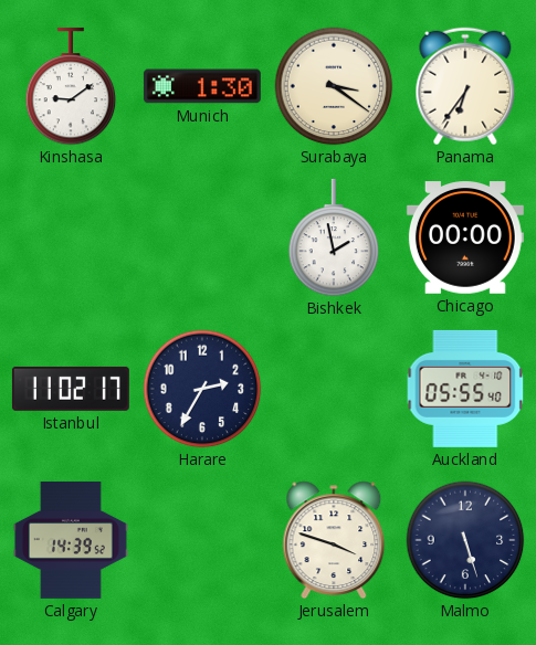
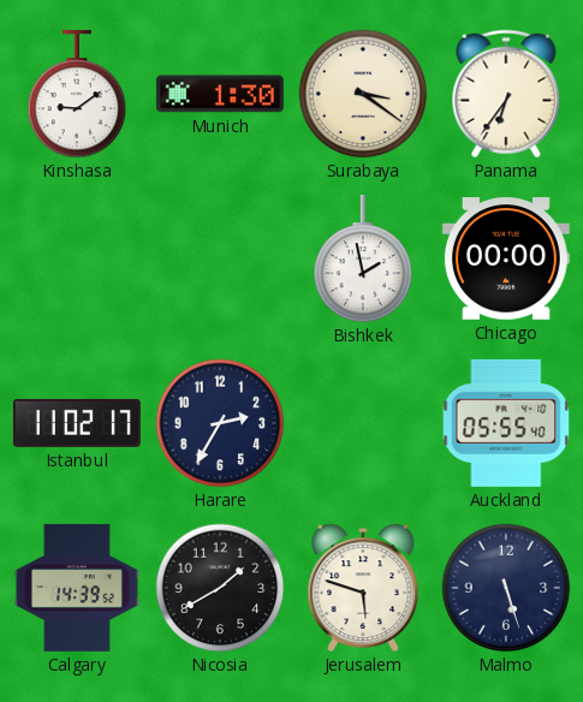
Nicosia: none -> 1:40 (220, 588)
Jerusalem: 3:48 -> 5:48 (363, 588)
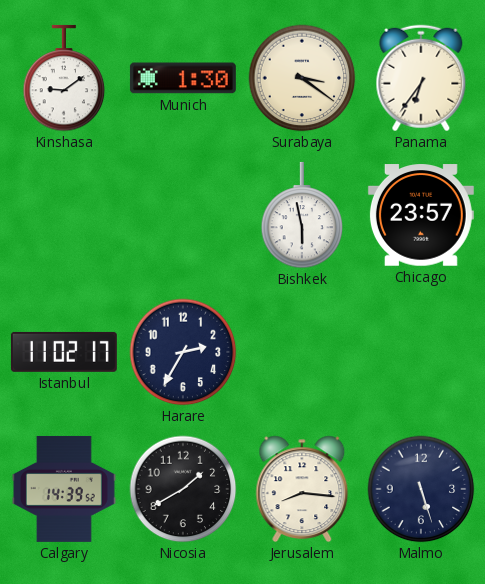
Bishkek: 1:58 -> 5:58 (302, 215)
Chicago: 00:00 -> 23:57 (421, 215)
Auckland: 05:55 -> none (506, 423)
Jerusalem: 5:48 -> 8:16 (302, 489)
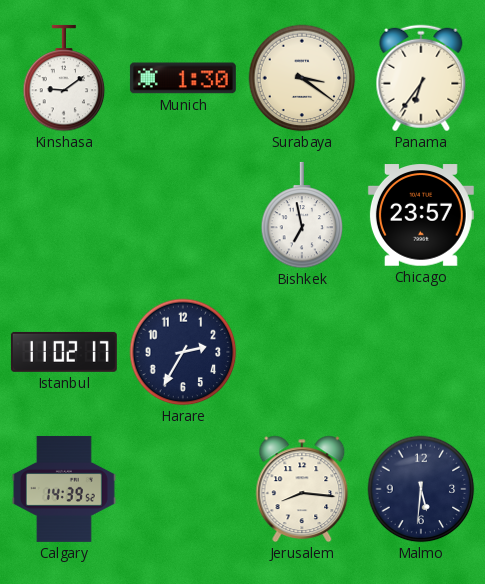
Bishkek: 5:58 -> 6:58 (302, 215)
Nicosia: 1:40 -> none (183, 489)
Malmo: 5:27 -> 5:31 (421, 489)
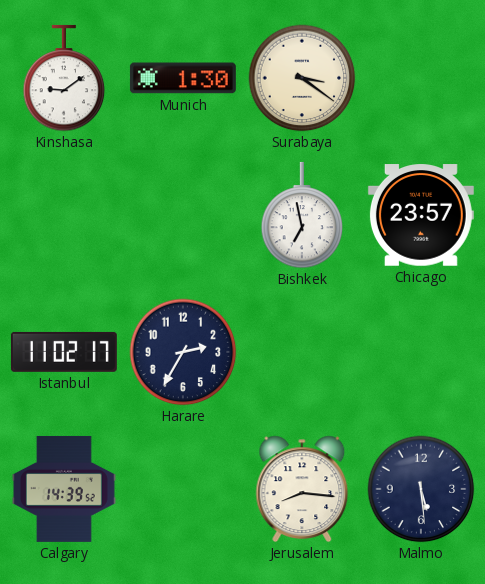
Panama: 6:36 -> none (421, 78)
Malmo: 5:31 -> 5:29 (421, 489)
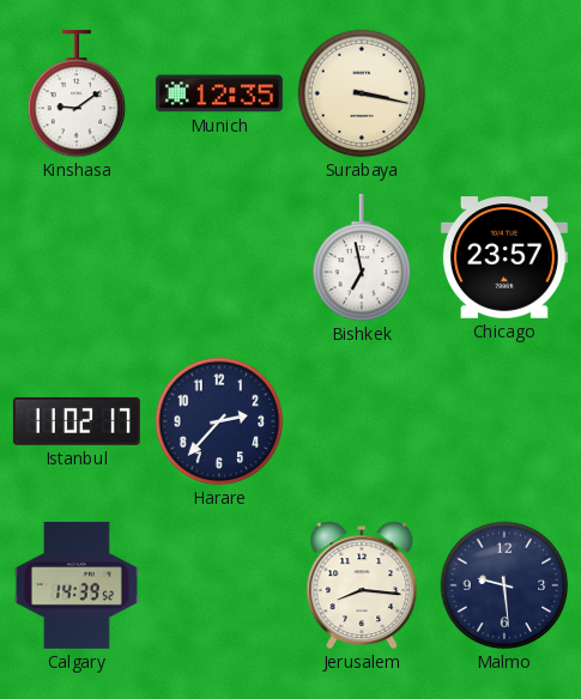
Munich: 1:30 -> 12:35 (219, 93)
Surabaya: 3:21 -> 3:17 (362, 93)
Harare: 2:35 -> 2:37 (219, 421)
Malmo: 5:29 -> 9:29 (504, 585)
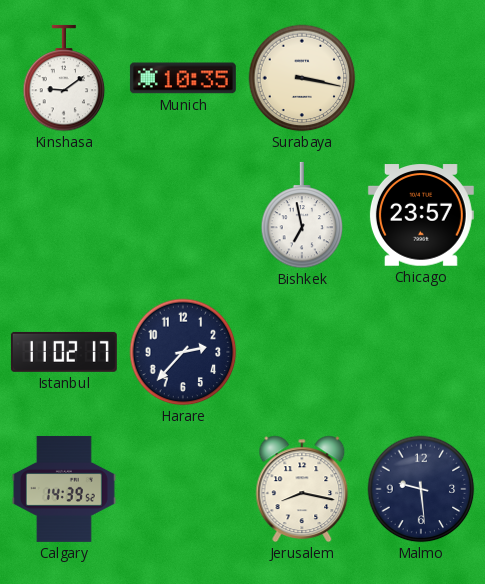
Munich: 12:35 -> 10:35 (183, 78)
Jerusalem: 8:16 -> 8:17 (302, 489)
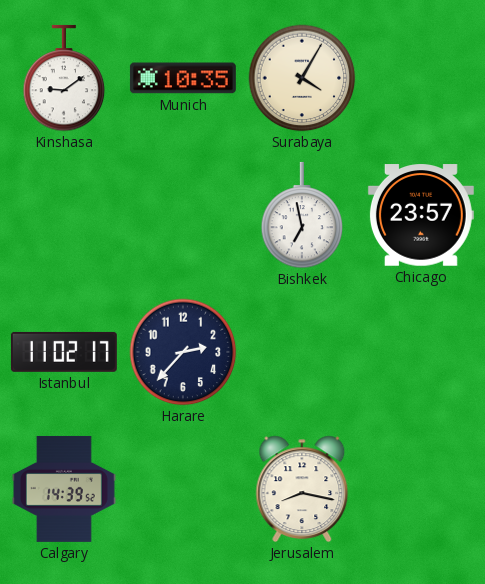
Surabaya: 3:17 -> 4:05 (302, 78)
Malmo: 9:29 -> none (421, 489)
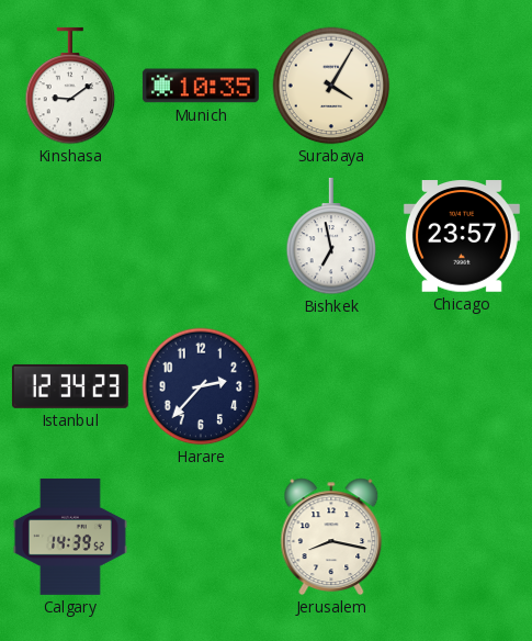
Istanbul: 11:02 -> 12:34 (70, 386)
